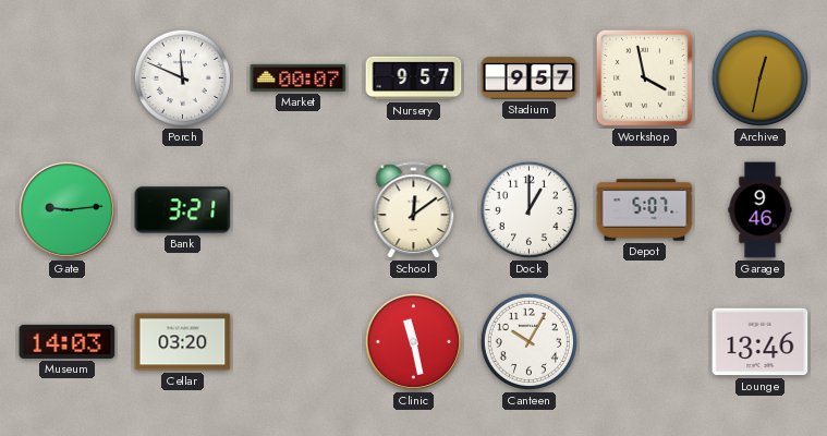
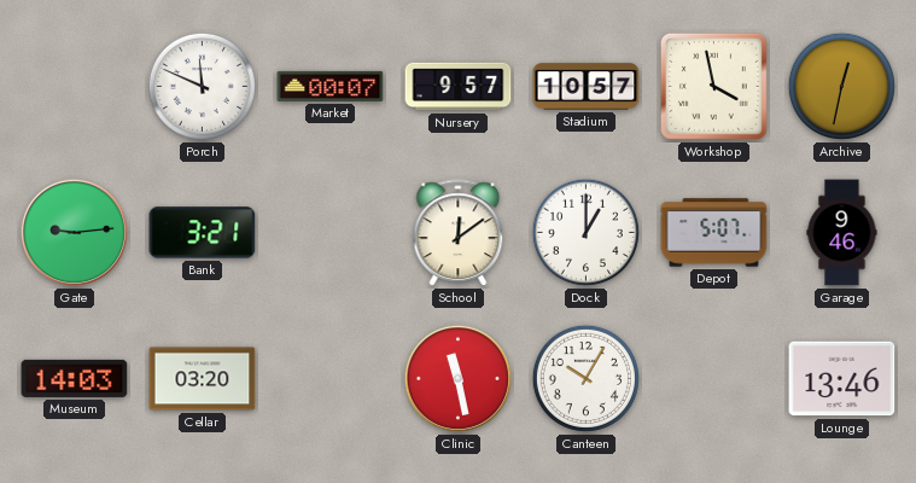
Stadium: 9:57 -> 10:57 (587, 87)
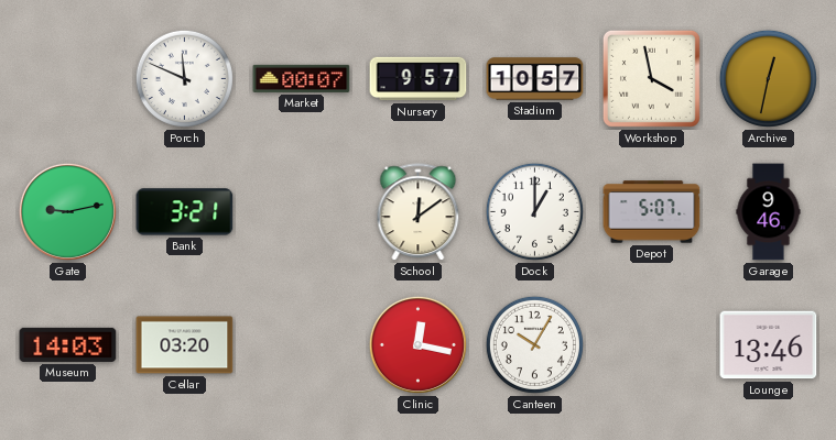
Gate: 9:14 -> 9:13 (67, 211)
Clinic: 11:28 -> 12:17 (417, 344)
